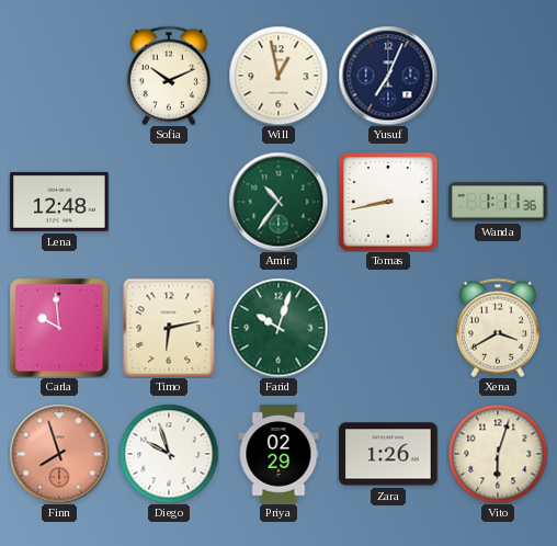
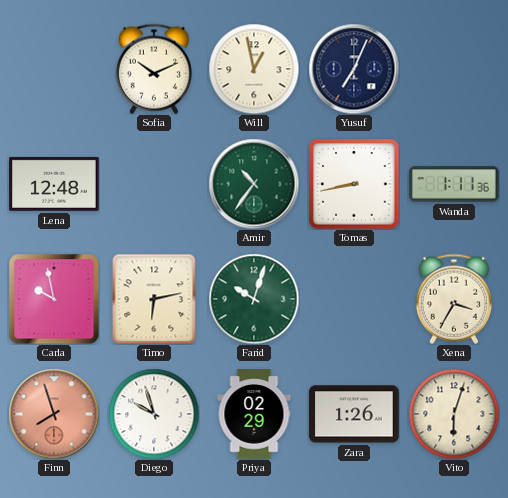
Carla: 9:59 -> 9:58 (54, 299)
Xena: 3:40 -> 3:35 (454, 299)
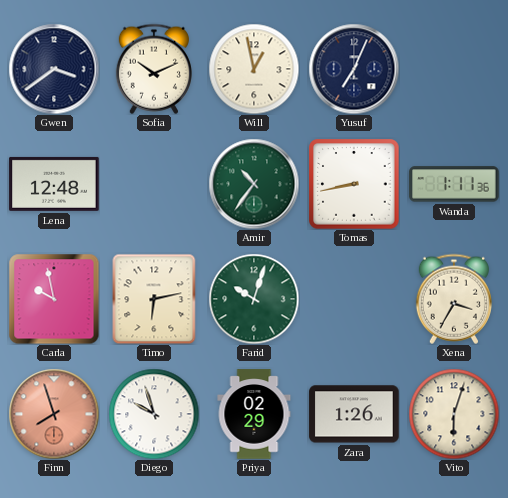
Gwen: none -> 3:39 (54, 69)
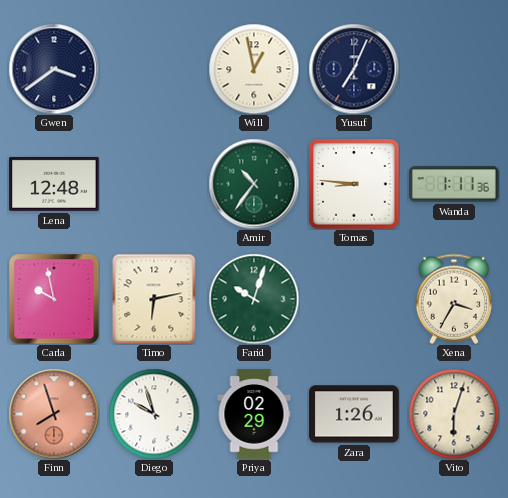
Sofia: 10:11 -> none (154, 69)
Tomas: 8:43 -> 8:46 (354, 184)
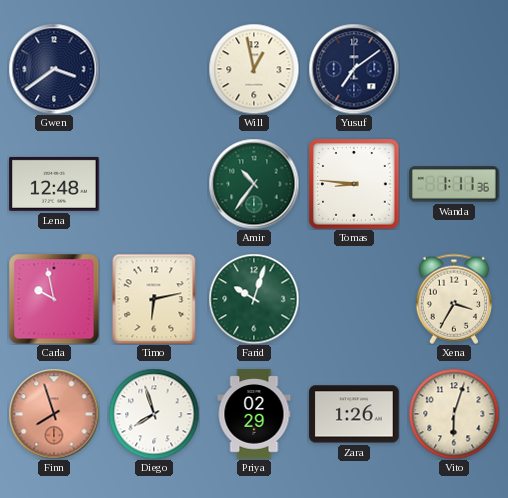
Yusuf: 7:04 -> 7:09 (354, 69)
Diego: 9:57 -> 7:57 (154, 414)
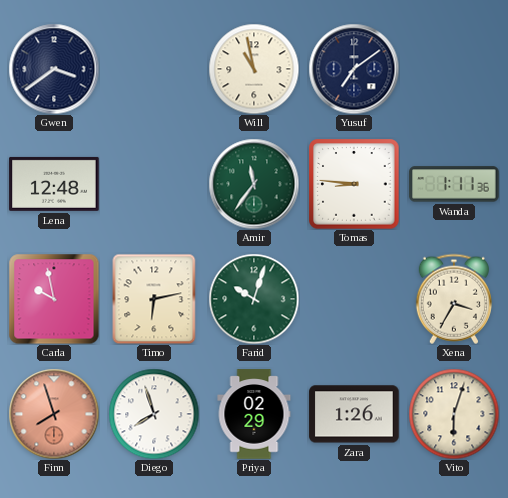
Will: 12:58 -> 10:58 (254, 69)
Amir: 10:36 -> 11:36 (254, 184)
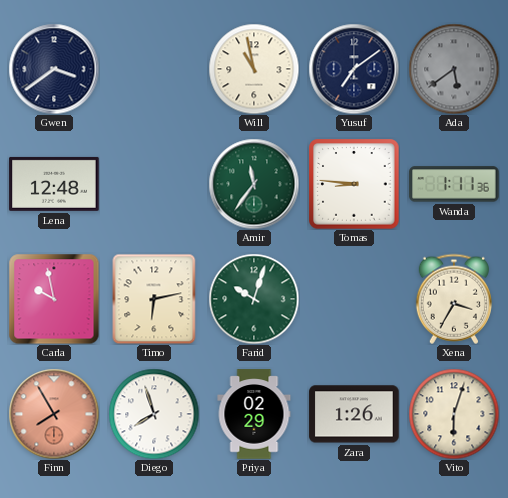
Ada: none -> 5:39 (454, 69)
Finn: 7:57 -> 7:55 (54, 414)
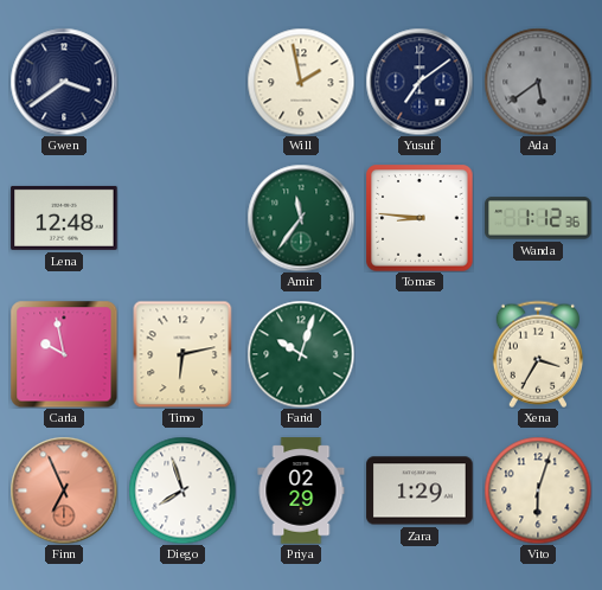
Will: 10:58 -> 1:58 (301, 82)
Wanda: 1:11 -> 1:12 (538, 218)
Finn: 7:55 -> 6:56 (64, 490)
Zara: 1:26 -> 1:29 (420, 490)
